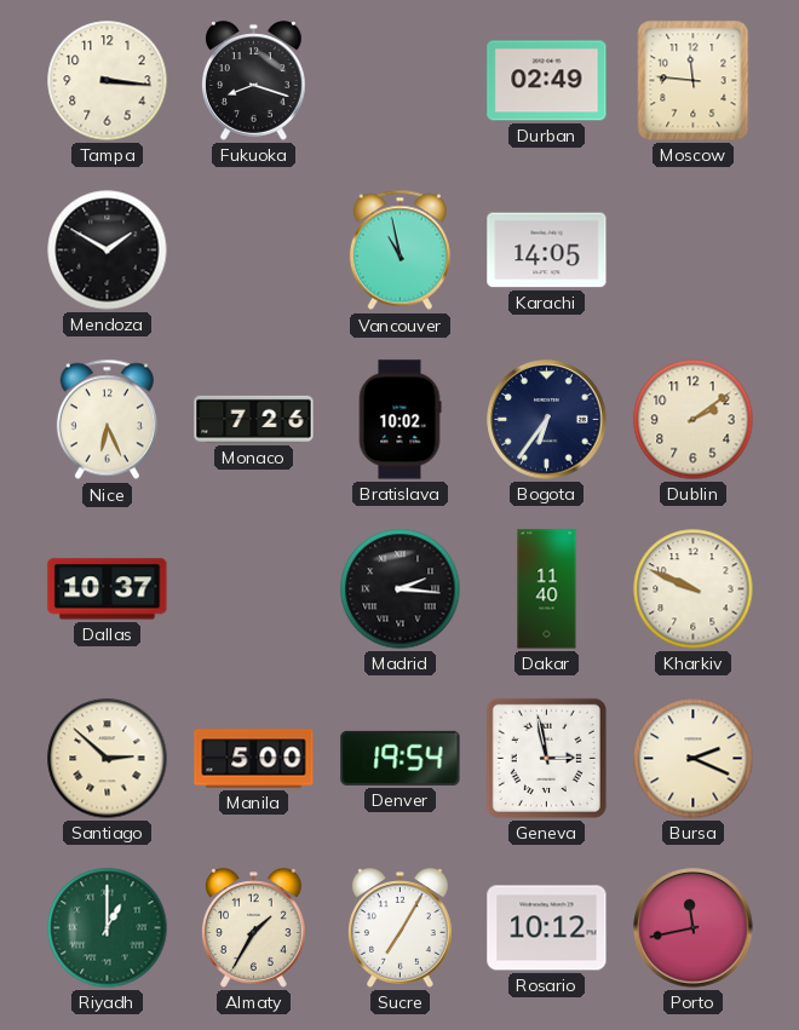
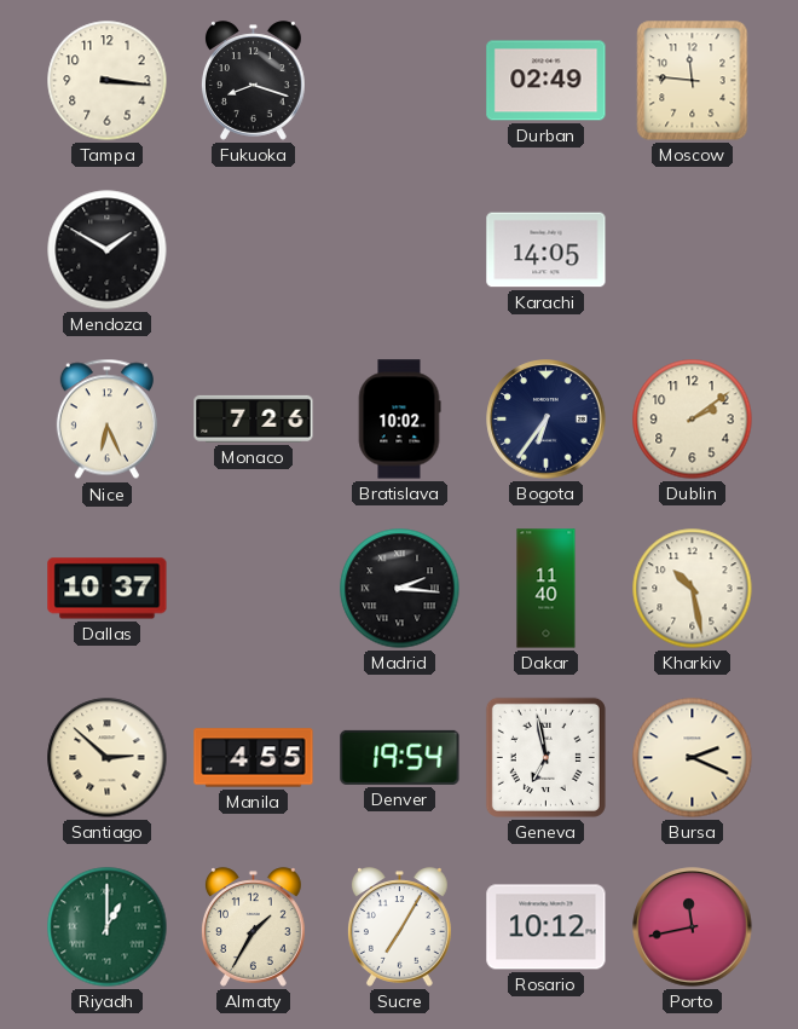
Vancouver: 10:58 -> none (399, 251)
Kharkiv: 9:49 -> 10:28 (693, 589)
Manila: 5:00 -> 4:55 (254, 758)
Geneva: 2:58 -> 6:58 (545, 757)
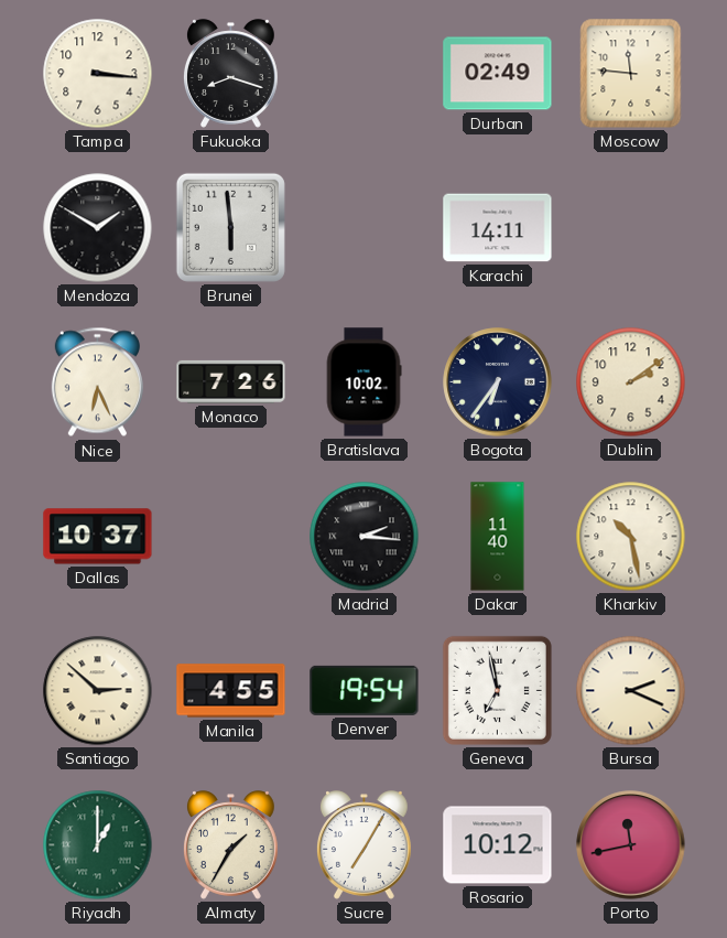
Brunei: none -> 5:59 (230, 227)
Karachi: 14:05 -> 14:11 (498, 228)
